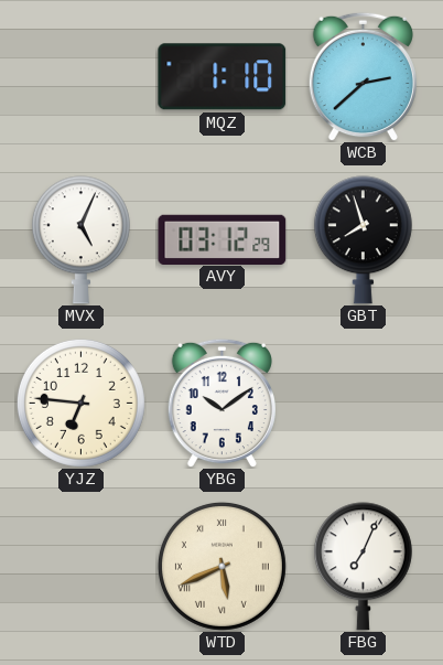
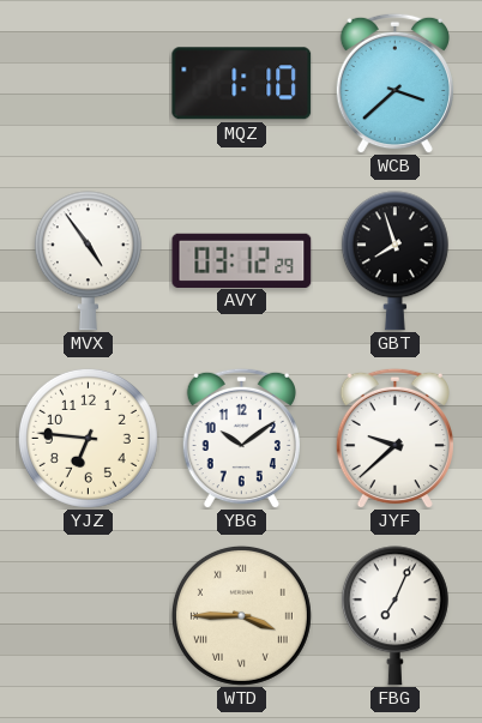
WCB: 2:38 -> 3:38 (394, 83)
MVX: 5:04 -> 4:54 (88, 261)
JYF: none -> 9:38 (394, 438)
WTD: 5:41 -> 3:45 (241, 615)
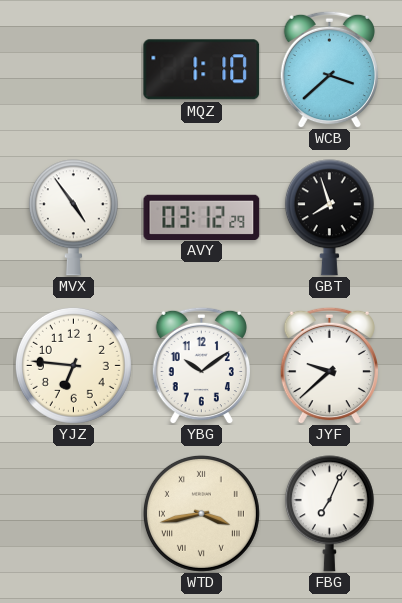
WTD: 3:45 -> 3:43 (201, 513)
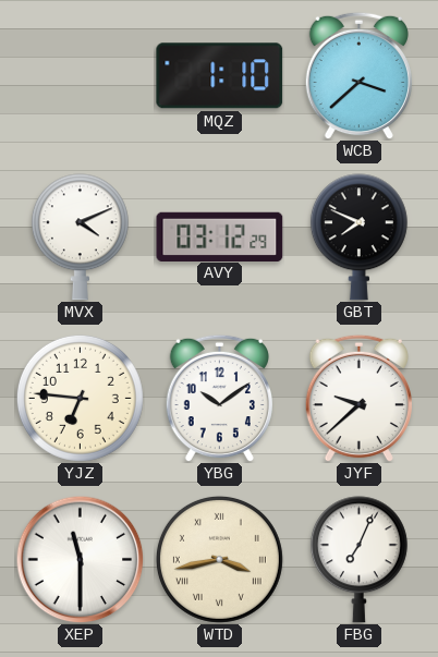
MVX: 4:54 -> 4:11 (80, 238)
GBT: 7:57 -> 7:49 (358, 238)
XEP: none -> 11:30 (80, 559)
